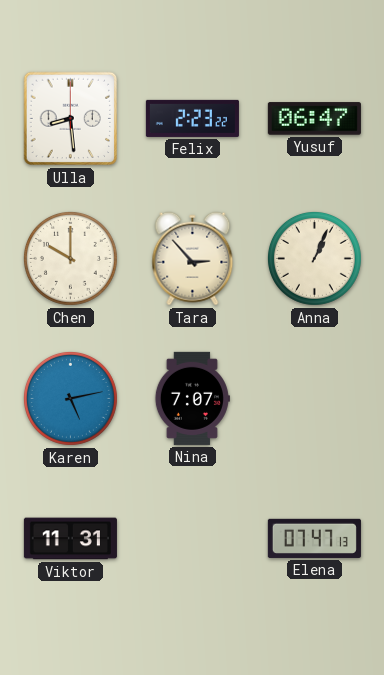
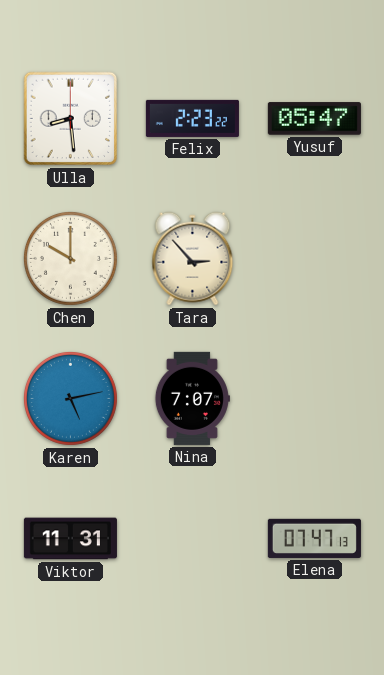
Yusuf: 06:47 -> 05:47 (314, 119)
Anna: 1:04 -> none (314, 258)
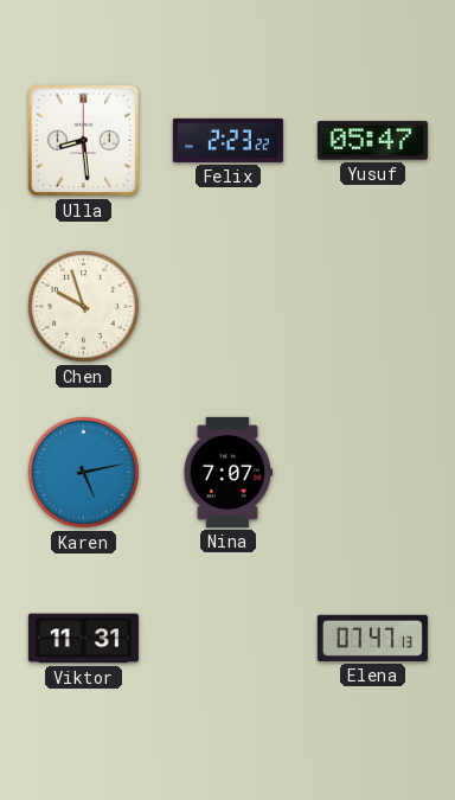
Chen: 10:00 -> 9:57 (83, 306)
Tara: 2:53 -> none (193, 259)
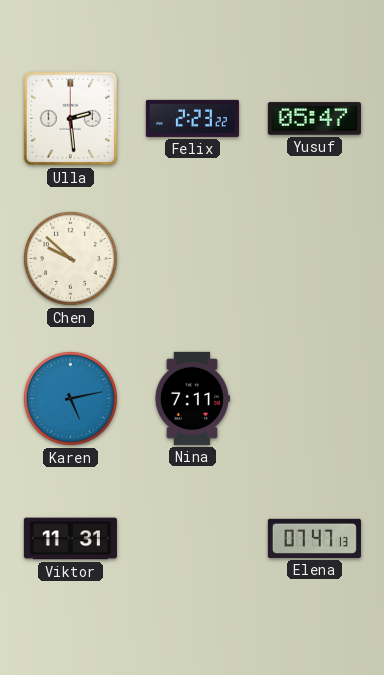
Ulla: 8:29 -> 2:29 (71, 119)
Chen: 9:57 -> 9:52 (70, 258)
Nina: 7:07 -> 7:11 (192, 398)
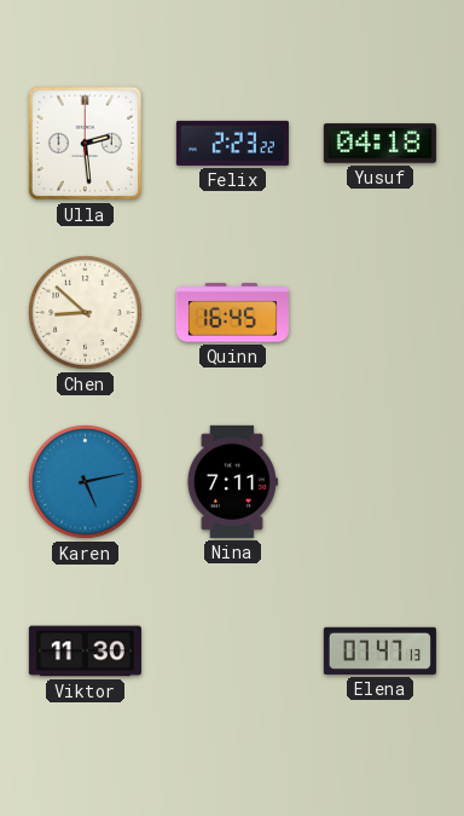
Yusuf: 05:47 -> 04:18 (379, 144)
Chen: 9:52 -> 8:52 (85, 312)
Quinn: none -> 16:45 (232, 313)
Viktor: 11:31 -> 11:30 (85, 652)
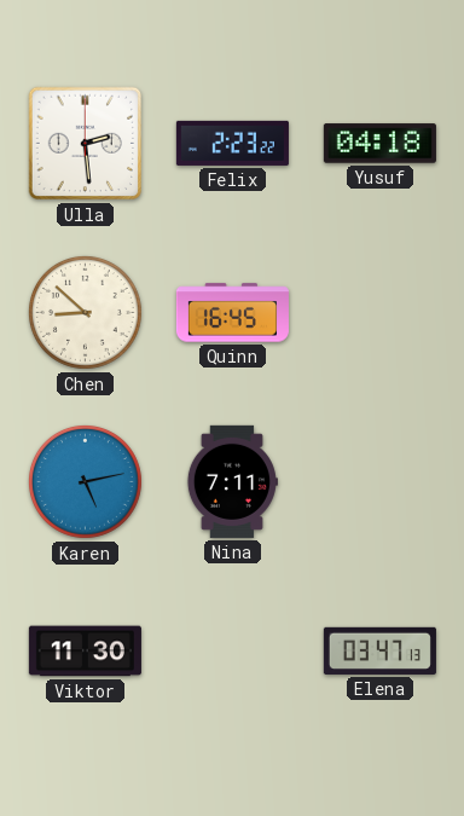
Elena: 07:47 -> 03:47 (379, 650)
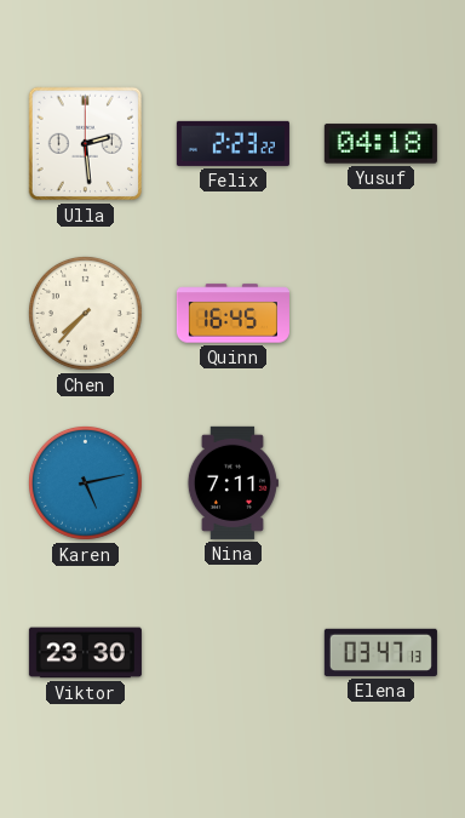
Chen: 8:52 -> 7:37 (85, 313)
Viktor: 11:30 -> 23:30 (85, 653)
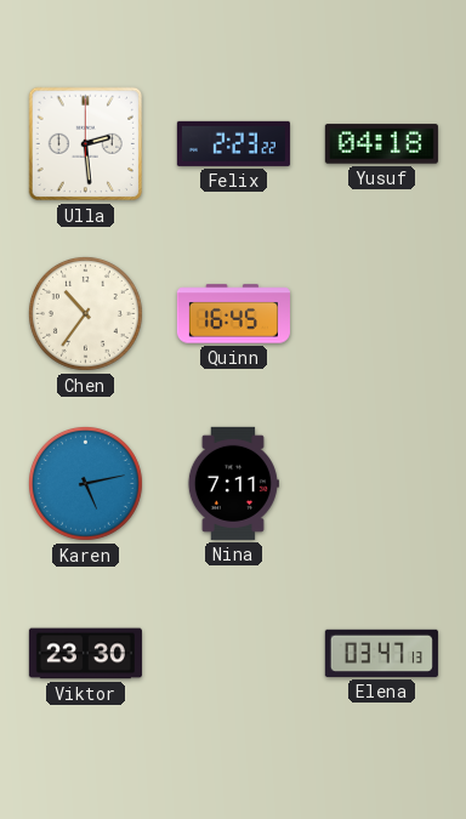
Chen: 7:37 -> 10:36 (85, 313)
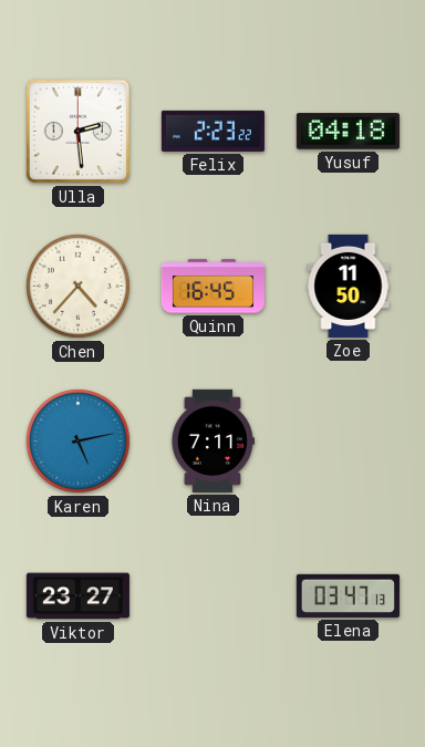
Chen: 10:36 -> 4:37 (77, 286)
Zoe: none -> 11:50 (349, 286)
Viktor: 23:30 -> 23:27 (77, 596)
